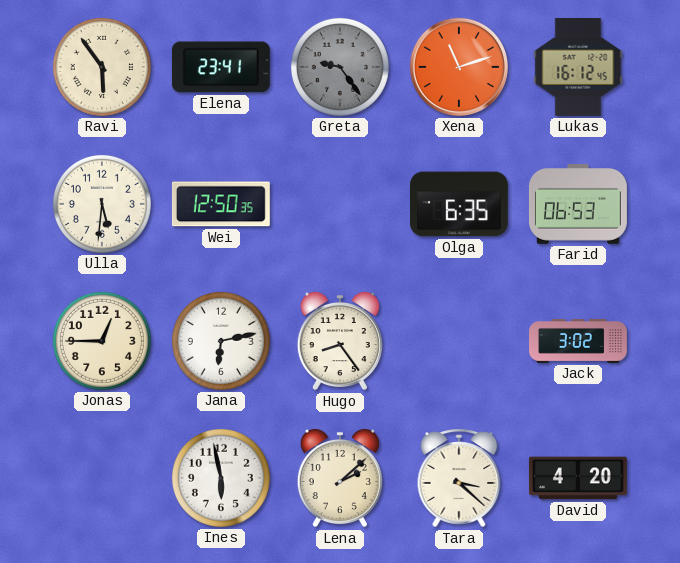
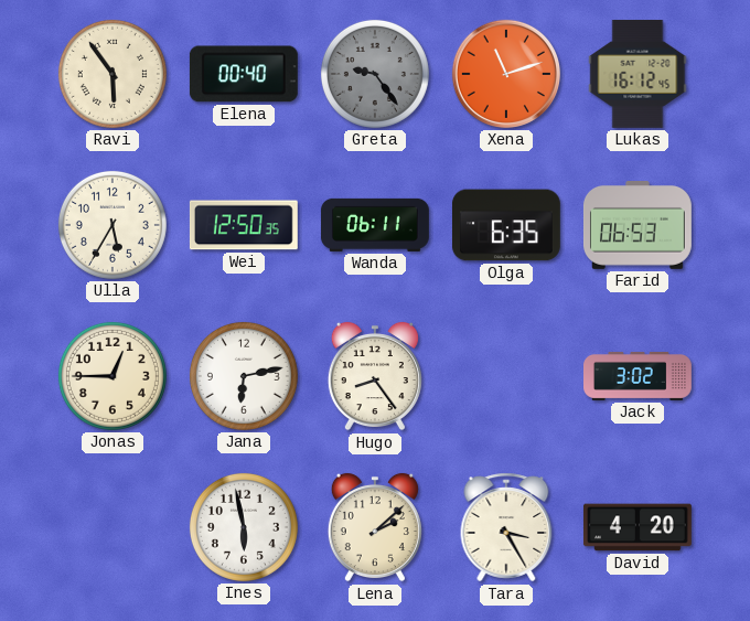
Elena: 23:41 -> 00:40 (244, 74)
Ulla: 5:31 -> 5:35 (113, 225)
Wanda: none -> 06:11 (375, 225)
Tara: 3:22 -> 3:25 (506, 527)
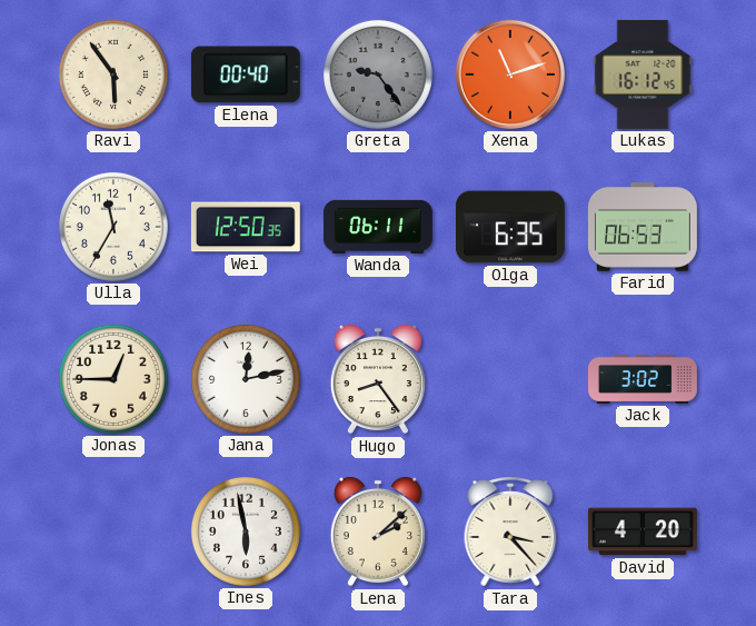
Ulla: 5:35 -> 11:35 (113, 227)
Jana: 6:13 -> 12:13 (246, 379)
Tara: 3:25 -> 3:23 (510, 531)
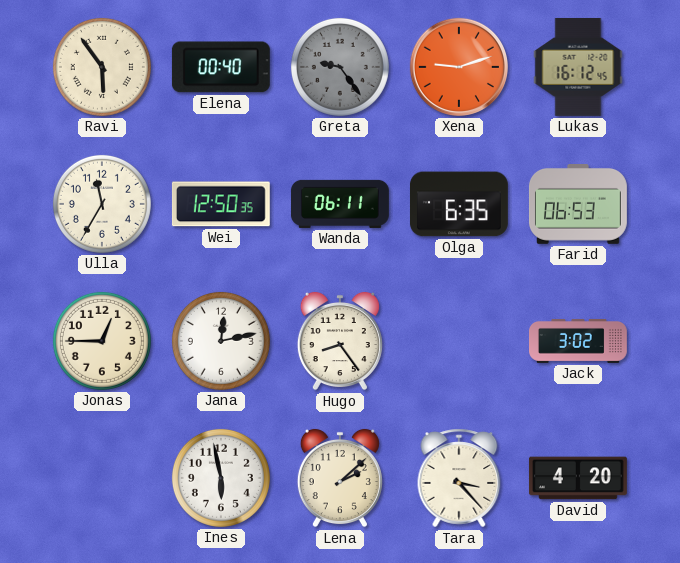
Xena: 11:12 -> 9:12 (459, 67)
